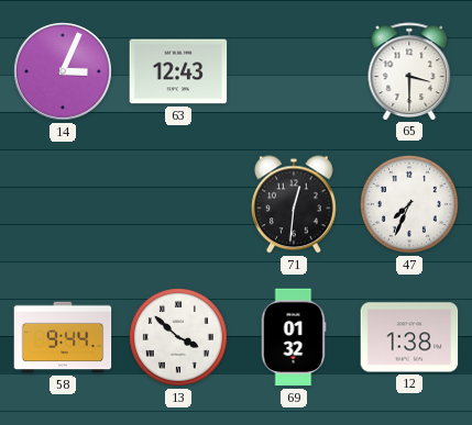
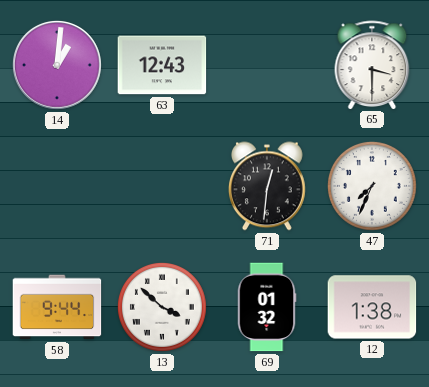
14: 3:04 -> 1:01 (57, 65)
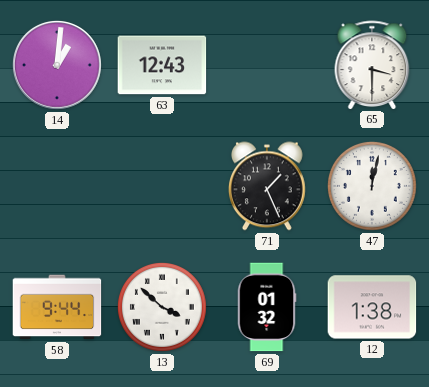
71: 12:31 -> 1:26 (267, 186)
47: 7:34 -> 12:02 (372, 186)
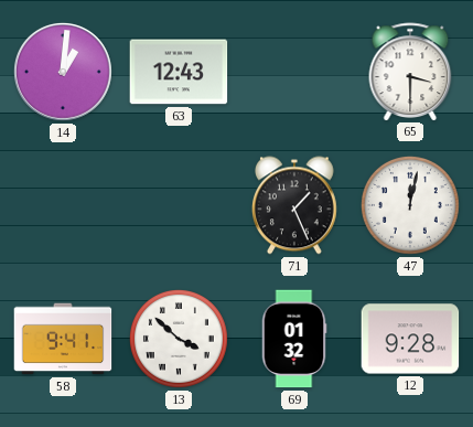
58: 9:44 -> 9:41 (63, 339)
12: 1:38 -> 9:28 (410, 339)
